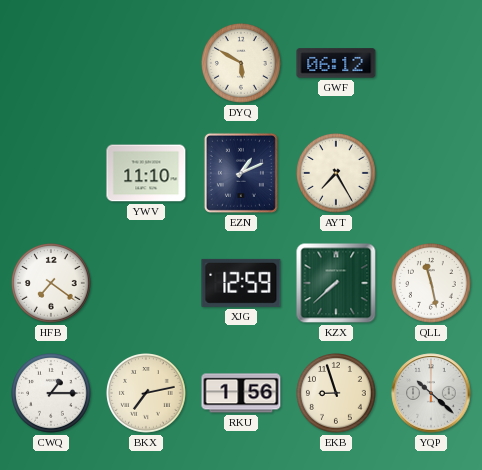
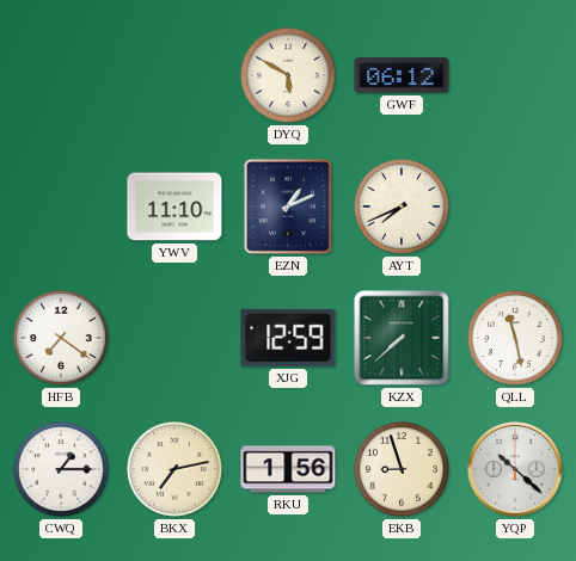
AYT: 7:25 -> 7:41 (403, 208)
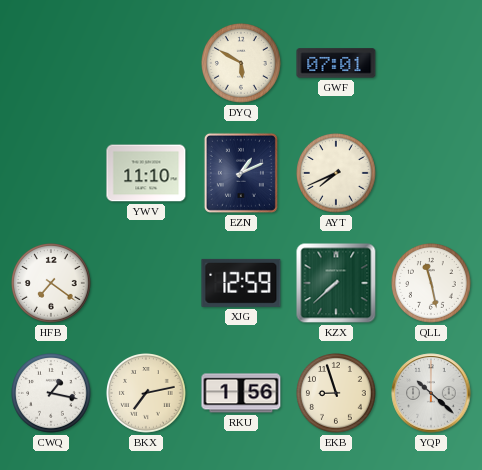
GWF: 06:12 -> 07:01 (336, 63)
CWQ: 1:15 -> 1:17 (52, 394)
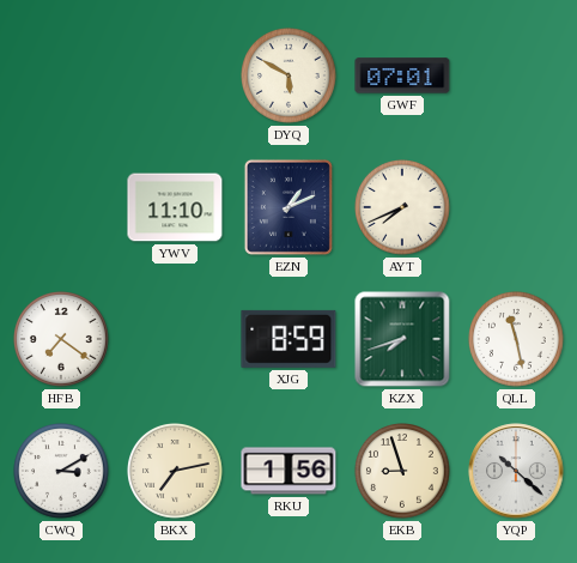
XJG: 12:59 -> 8:59 (288, 339)
KZX: 7:38 -> 7:42 (402, 339)
CWQ: 1:17 -> 3:10 (62, 472)
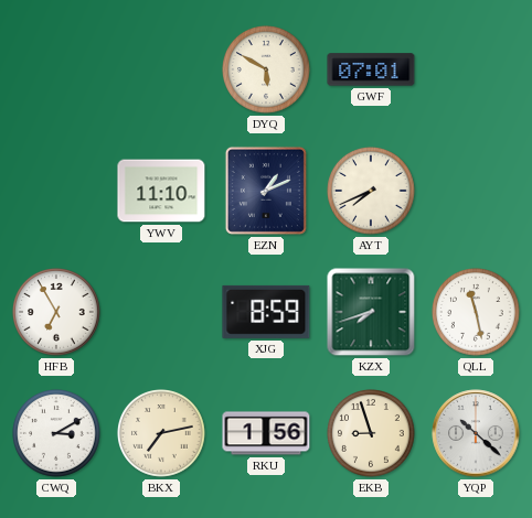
HFB: 7:21 -> 6:55 (57, 313)
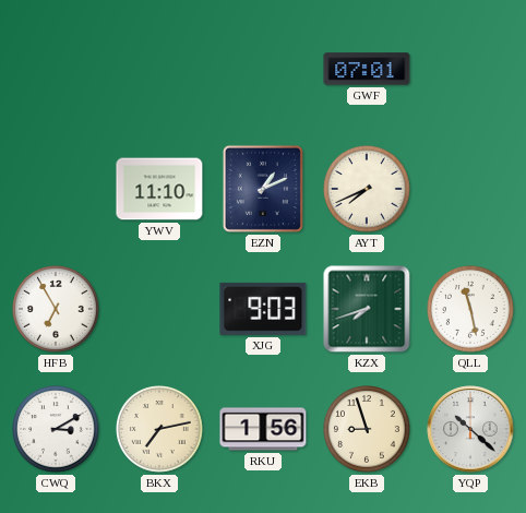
DYQ: 5:50 -> none (267, 71)
XJG: 8:59 -> 9:03 (263, 309)
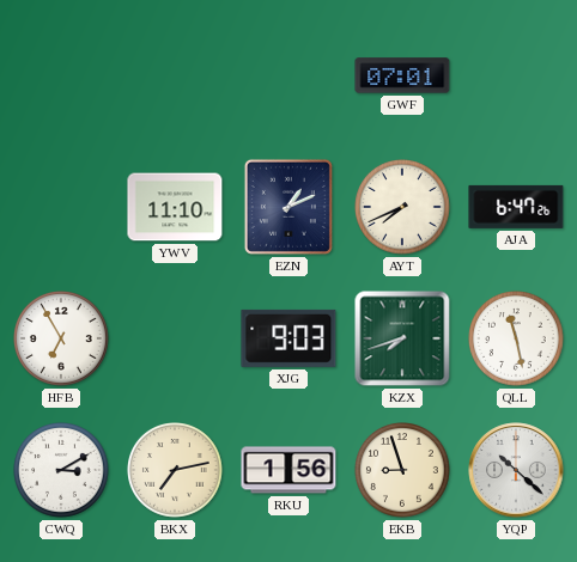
AJA: none -> 6:47 (516, 207)
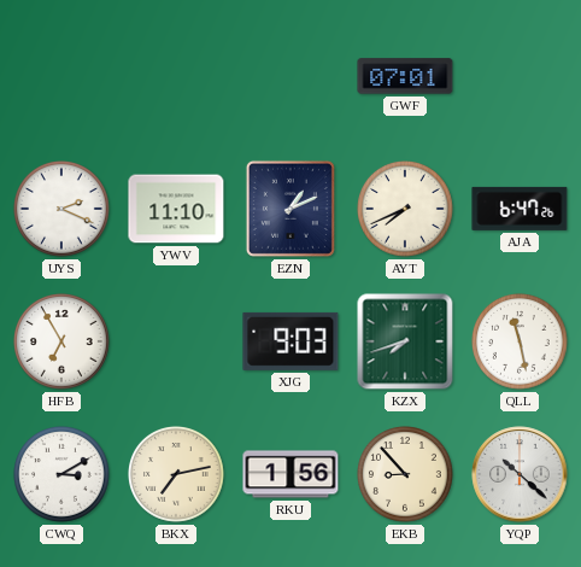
UYS: none -> 2:19 (63, 210)
EKB: 8:57 -> 8:53 (406, 475)
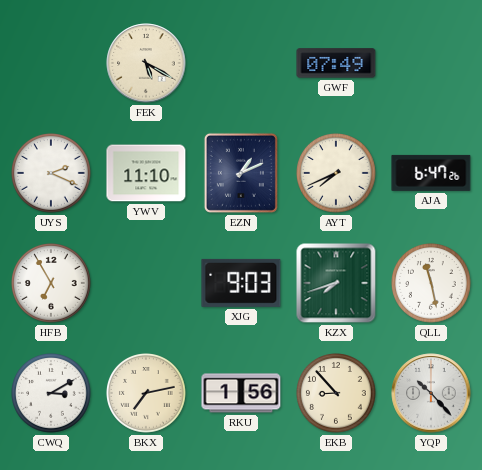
FEK: none -> 5:20 (146, 63)
GWF: 07:01 -> 07:49 (336, 63)
YQP: 10:22 -> 10:23 (431, 393)
